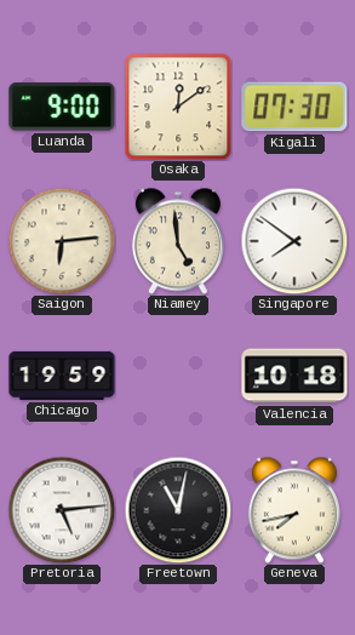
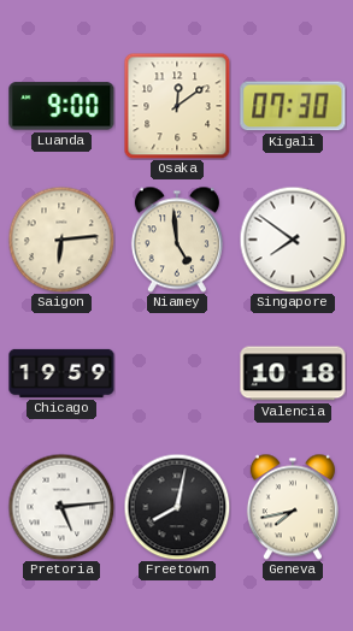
Freetown: 11:02 -> 8:02 (177, 507)
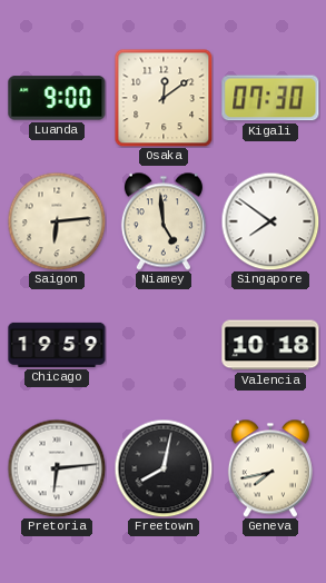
Pretoria: 5:14 -> 6:14 (57, 468)
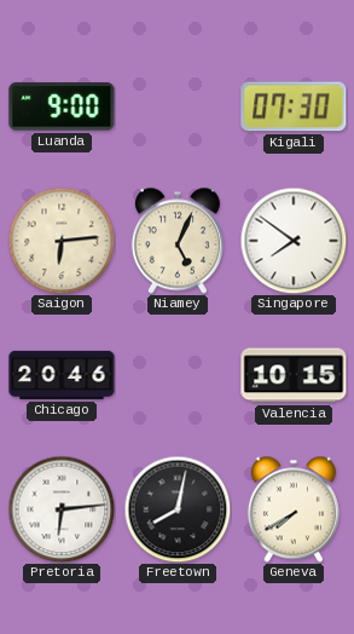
Osaka: 12:09 -> none (164, 98)
Niamey: 4:59 -> 5:04 (178, 241)
Chicago: 19:59 -> 20:46 (62, 375)
Valencia: 10:18 -> 10:15 (294, 375)
Geneva: 7:43 -> 7:40 (294, 509)
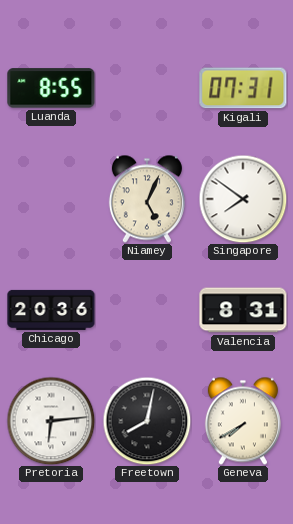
Luanda: 9:00 -> 8:55 (51, 88)
Kigali: 07:30 -> 07:31 (243, 88)
Saigon: 6:14 -> none (62, 241)
Chicago: 20:46 -> 20:36 (51, 310)
Valencia: 10:15 -> 8:31 (243, 310)
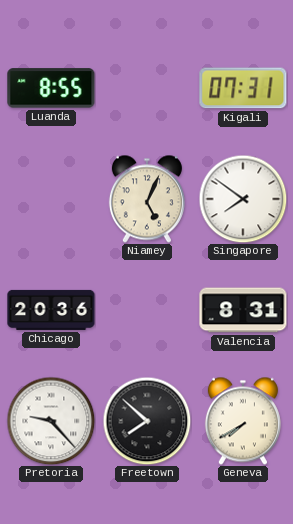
Pretoria: 6:14 -> 9:23 (51, 421)
Freetown: 8:02 -> 7:52 (147, 421)
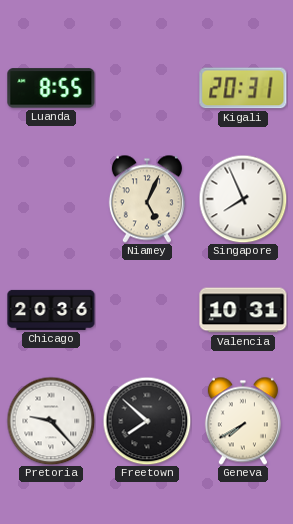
Kigali: 07:31 -> 20:31 (243, 88)
Singapore: 7:51 -> 7:56 (243, 199)
Valencia: 8:31 -> 10:31 (243, 310)
